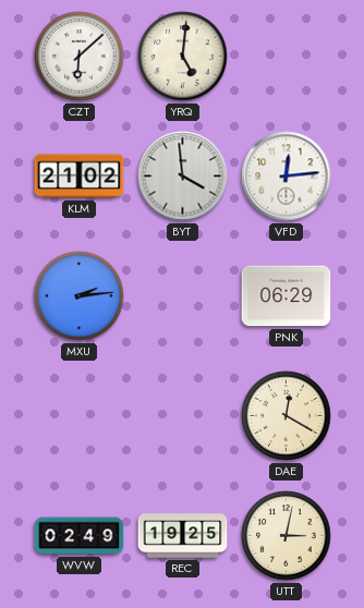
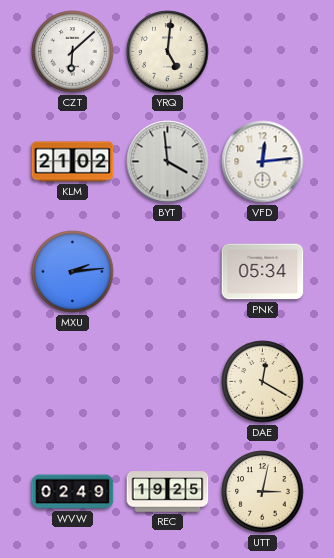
PNK: 06:29 -> 05:34 (263, 272)
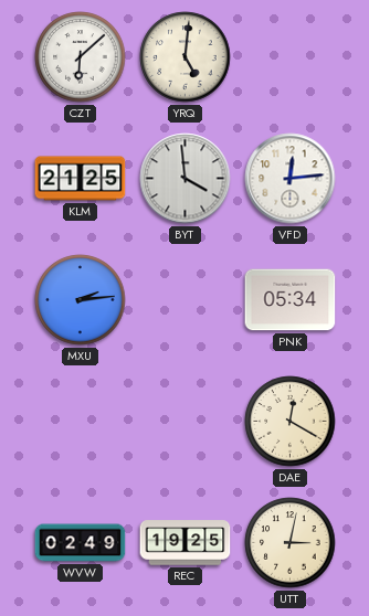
KLM: 21:02 -> 21:25 (81, 179)
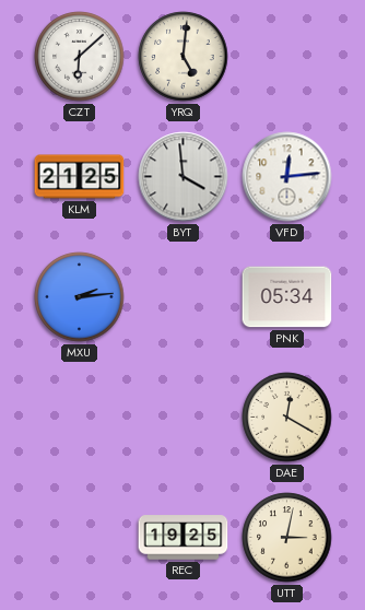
WVW: 02:49 -> none (81, 543)
